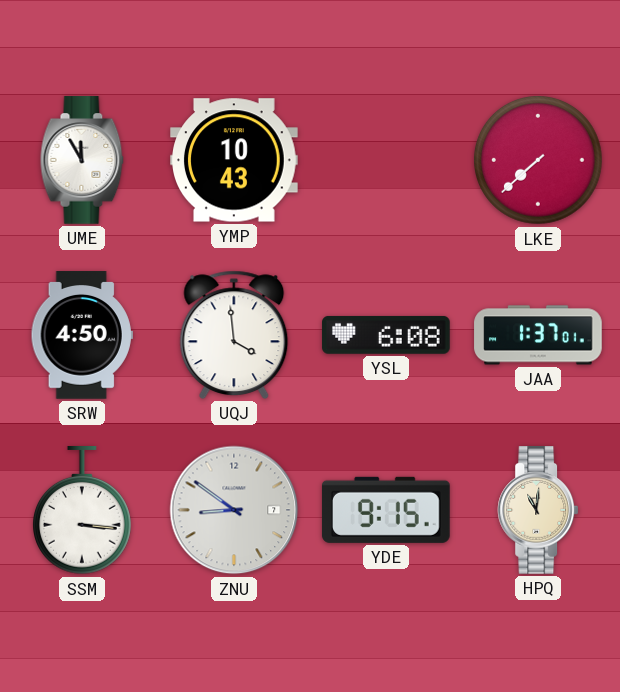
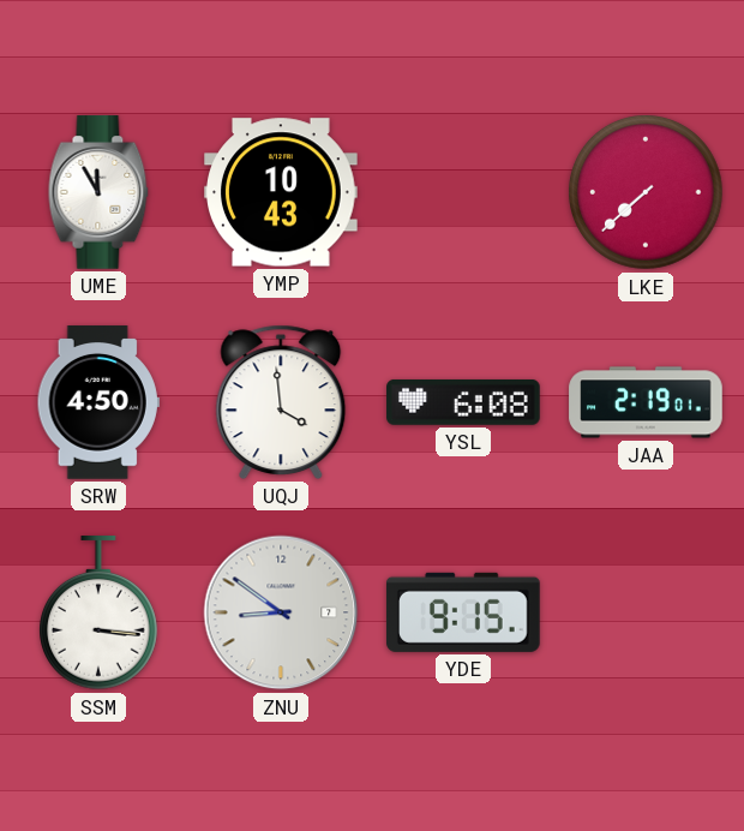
JAA: 1:37 -> 2:19 (646, 402)
HPQ: 11:01 -> none (538, 510)
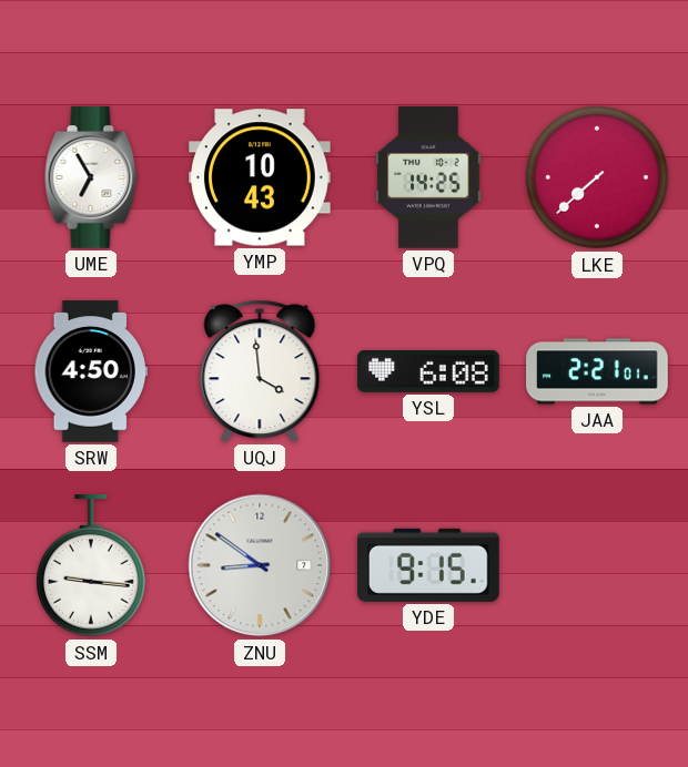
UME: 11:55 -> 6:55 (91, 177)
VPQ: none -> 14:25 (428, 177)
JAA: 2:19 -> 2:21 (597, 371)
SSM: 3:16 -> 9:16 (92, 566)
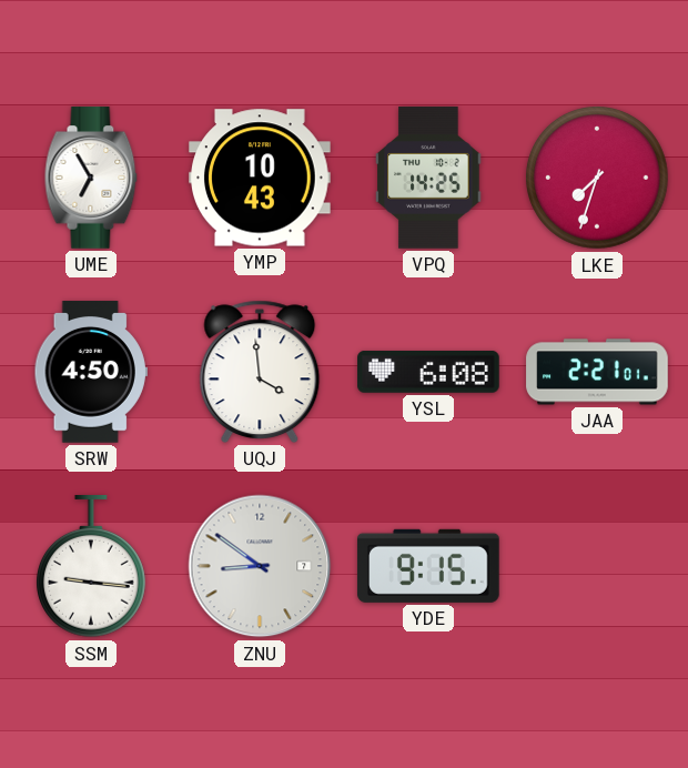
LKE: 7:38 -> 7:33 (597, 178)
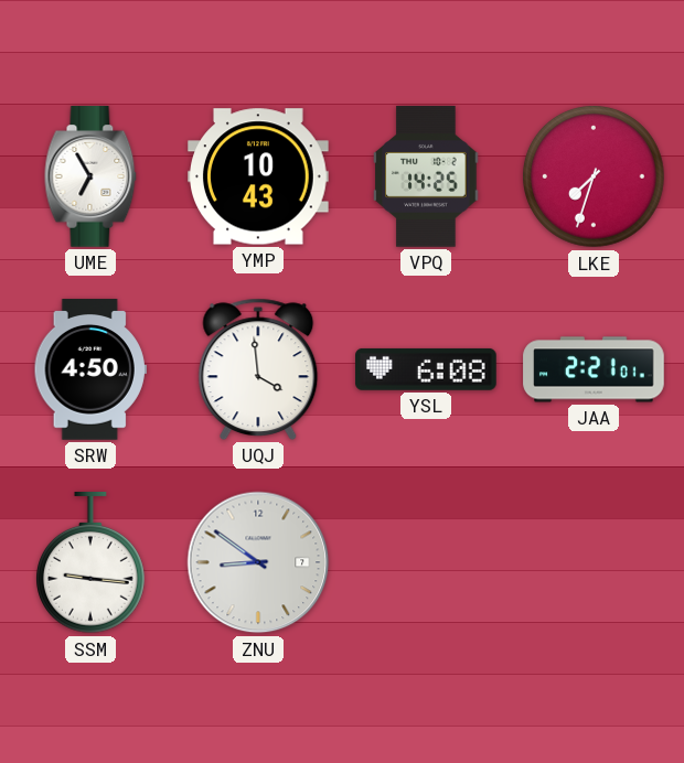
YDE: 9:15 -> none (428, 566)
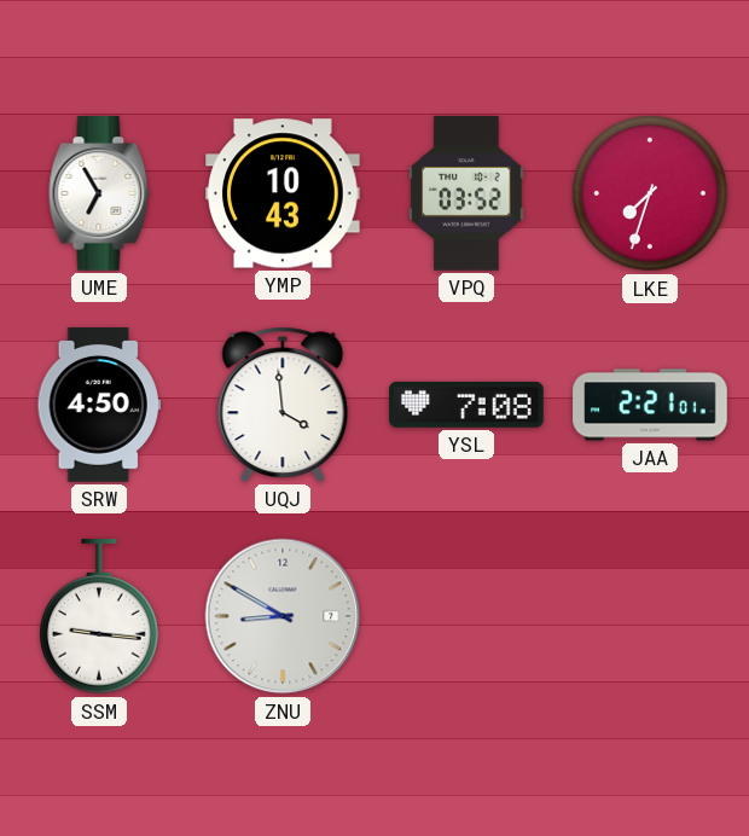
VPQ: 14:25 -> 03:52 (466, 193)
YSL: 6:08 -> 7:08 (466, 405)
ZNU: 8:51 -> 8:50 (283, 616)
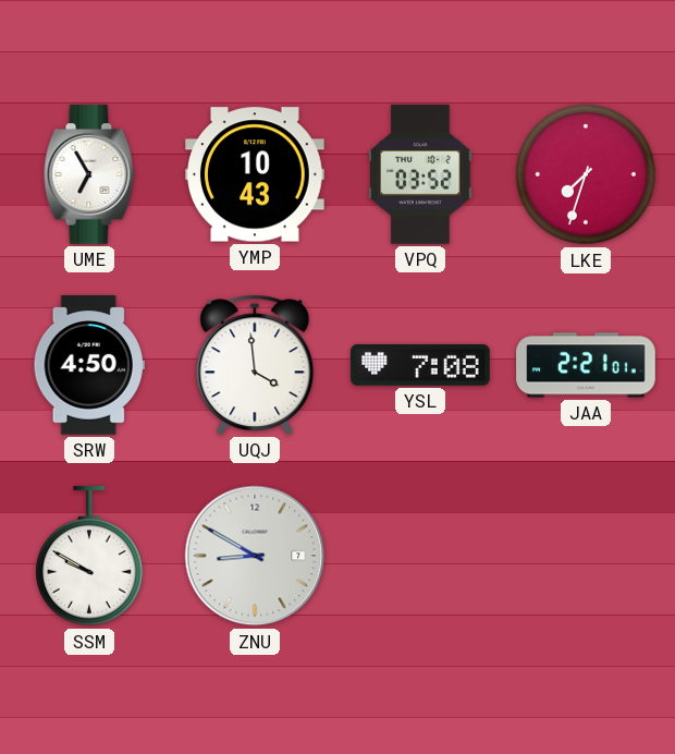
SSM: 9:16 -> 9:50 (90, 557)
